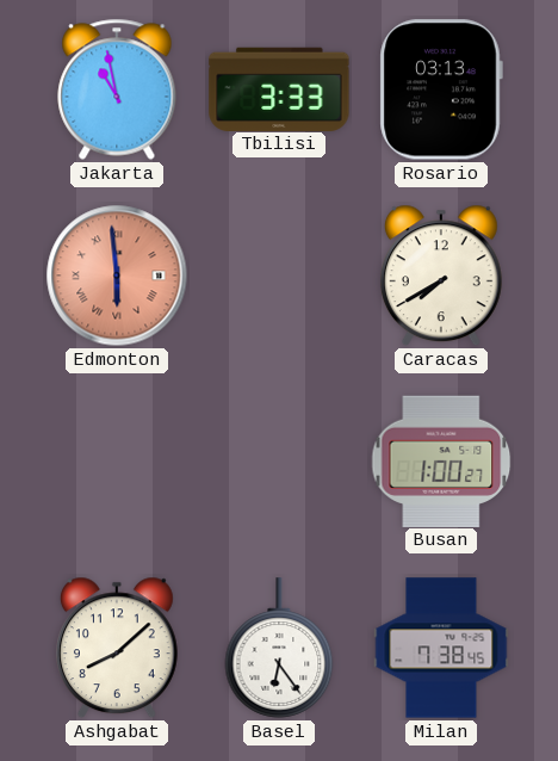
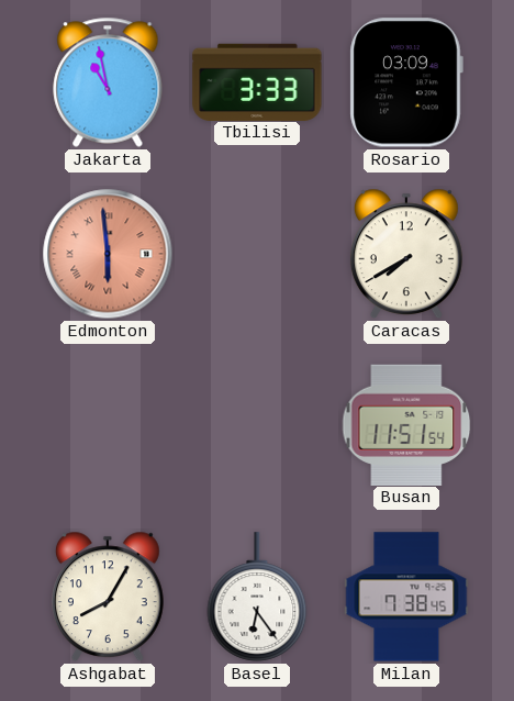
Rosario: 03:13 -> 03:09 (406, 82)
Busan: 1:00 -> 11:51 (406, 424)
Ashgabat: 8:08 -> 8:05 (108, 597)
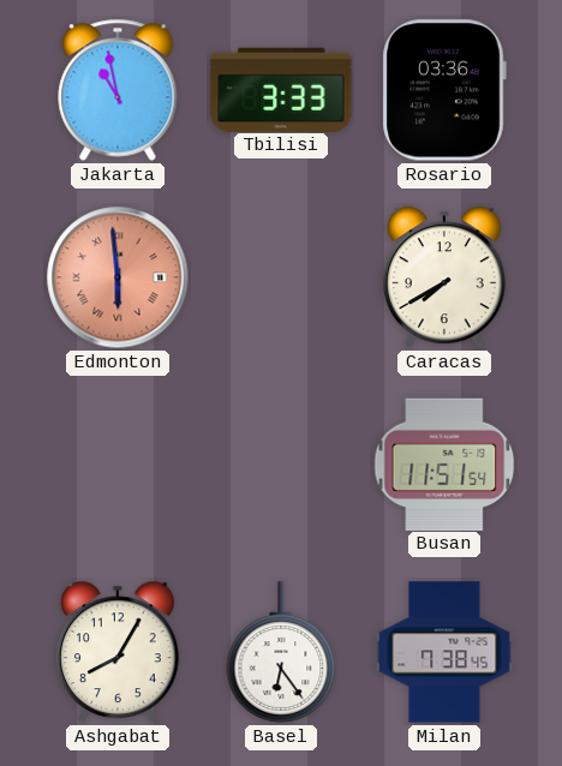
Rosario: 03:09 -> 03:36 (444, 90)
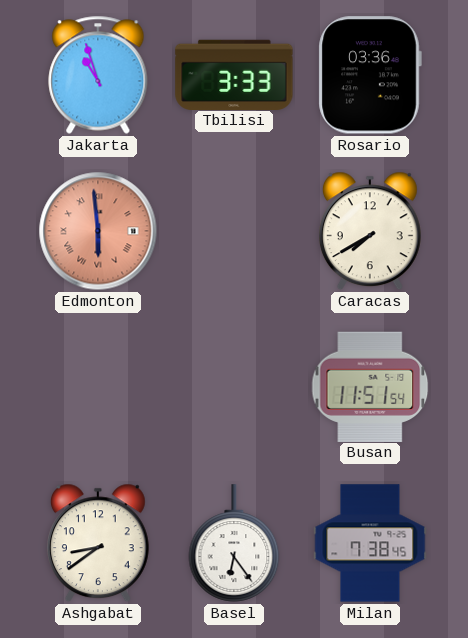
Jakarta: 10:58 -> 10:57 (98, 75)
Ashgabat: 8:05 -> 8:39 (98, 543)
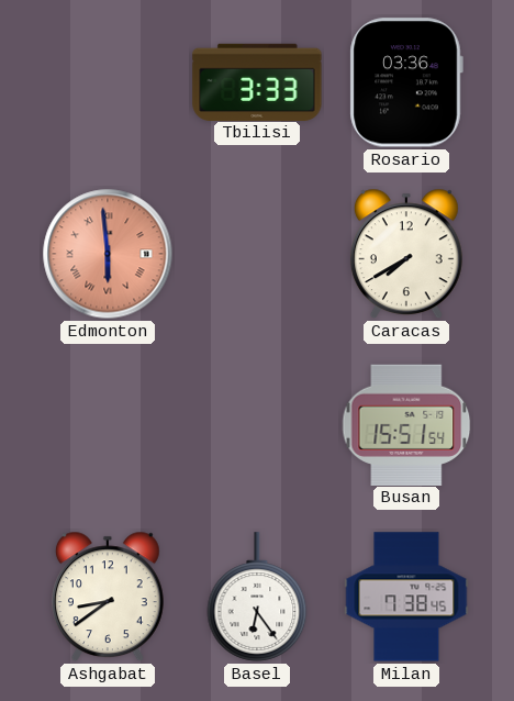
Jakarta: 10:57 -> none (98, 75)
Busan: 11:51 -> 15:51 (406, 424)
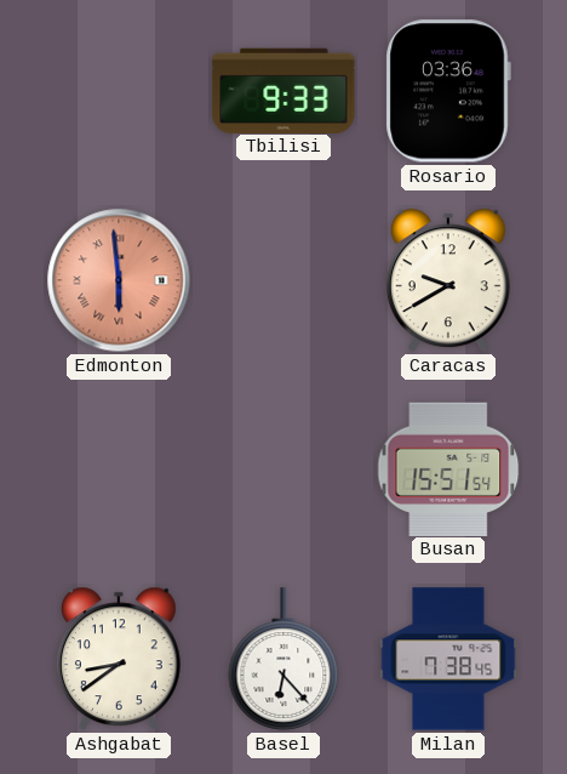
Tbilisi: 3:33 -> 9:33 (283, 90)
Caracas: 7:40 -> 9:40 (448, 280)
Basel: 6:24 -> 6:23 (283, 659)
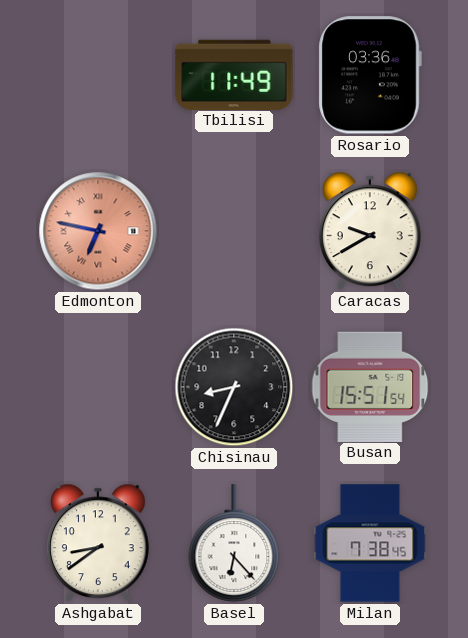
Tbilisi: 9:33 -> 11:49 (234, 74)
Edmonton: 5:59 -> 6:47 (98, 231)
Chisinau: none -> 8:34 (234, 387)
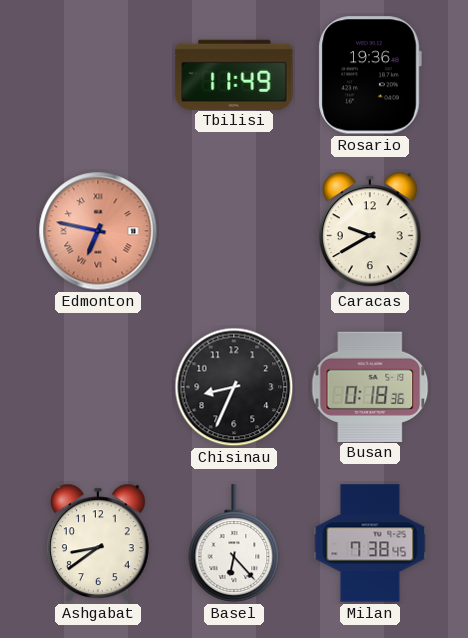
Rosario: 03:36 -> 19:36 (370, 75)
Busan: 15:51 -> 0:18 (370, 386)
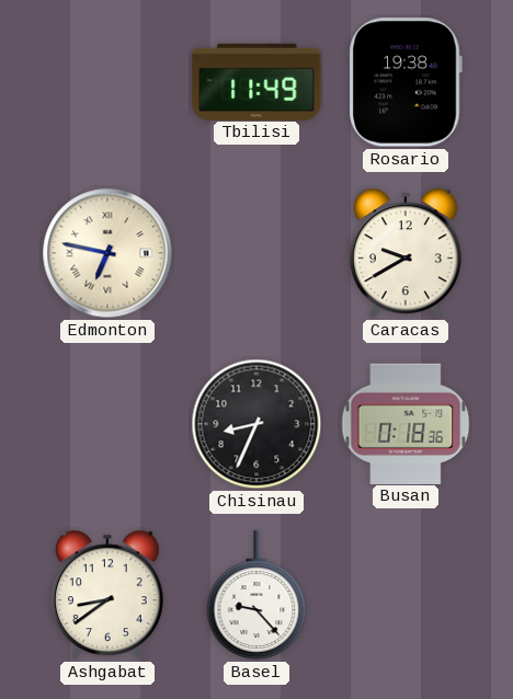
Rosario: 19:36 -> 19:38 (406, 82)
Edmonton dial: salmon -> cream (107, 253)
Basel: 6:23 -> 9:23 (256, 595)
Milan: 7:38 -> none (370, 543)
